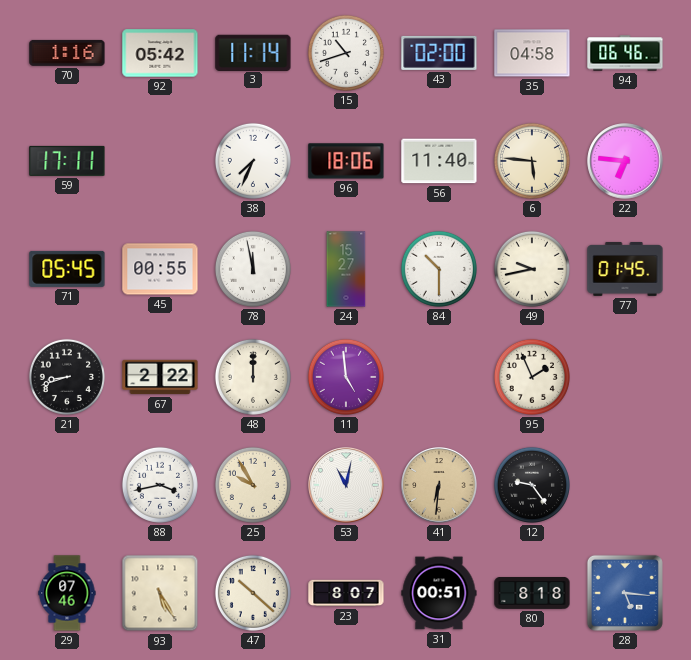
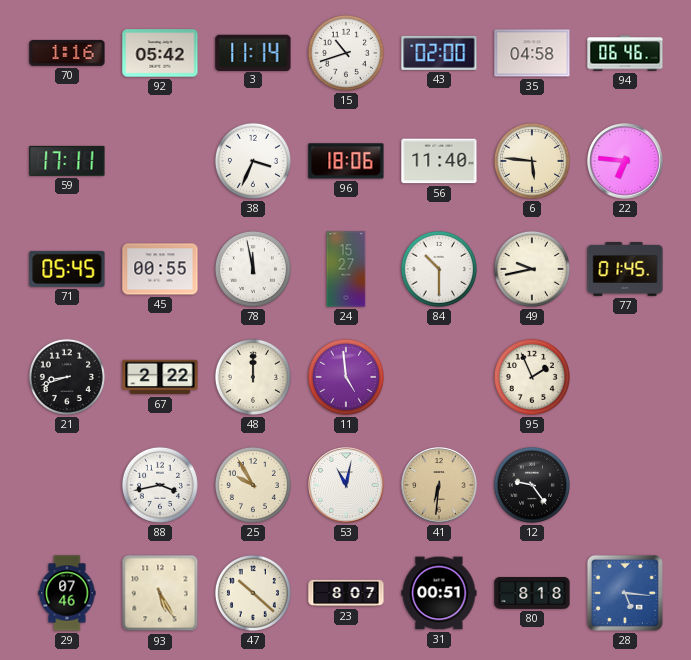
38: 7:34 -> 3:34 (253, 161)
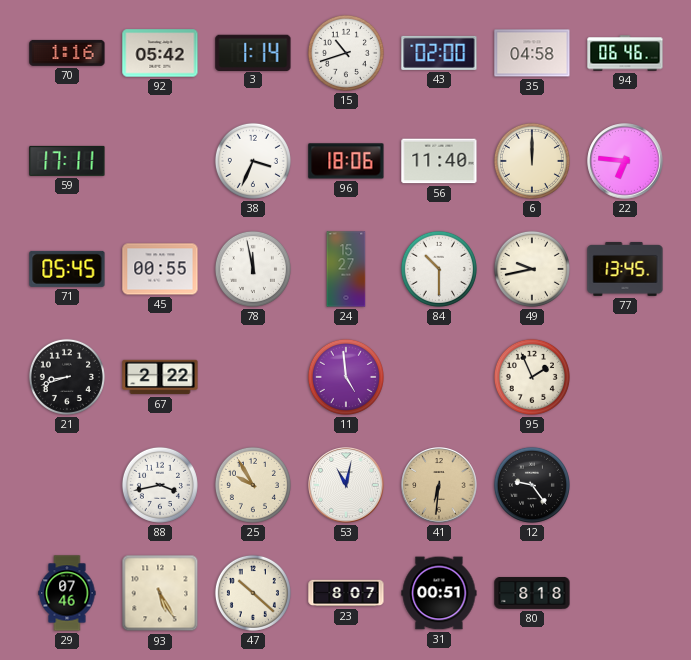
3: 11:14 -> 1:14 (253, 52)
6: 5:46 -> 12:00 (532, 161)
77: 01:45 -> 13:45 (625, 269)
48: 12:00 -> none (253, 377)
28: 5:16 -> none (625, 593)
